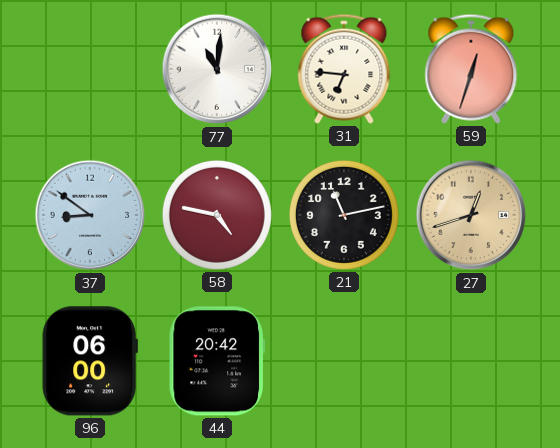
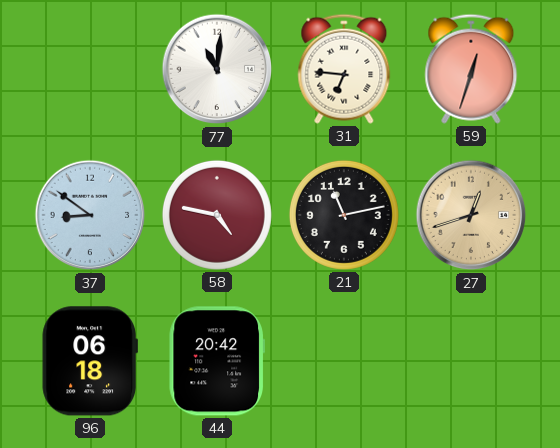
96: 06:00 -> 06:18 (90, 361)
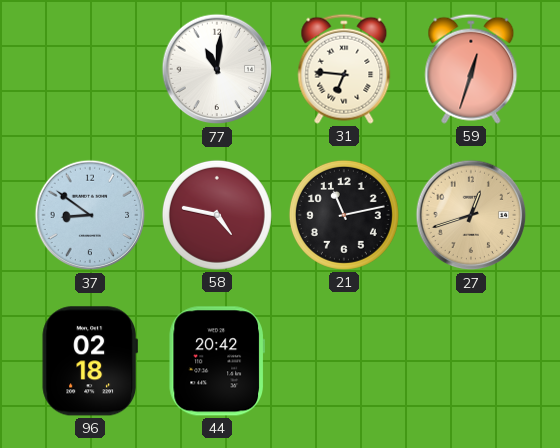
96: 06:18 -> 02:18 (90, 361)
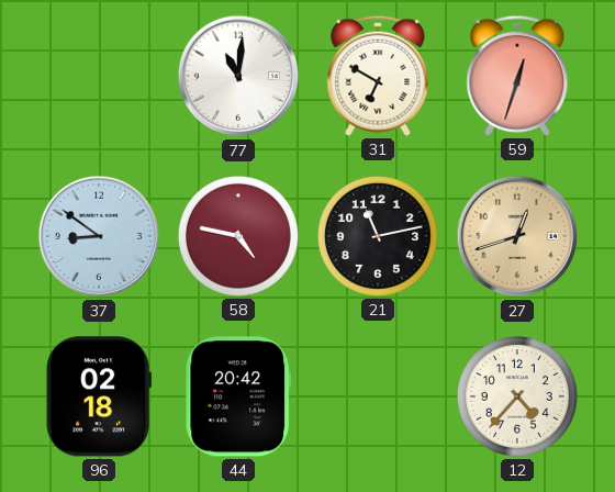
31: 6:46 -> 6:50 (378, 76)
12: none -> 4:37 (517, 396)
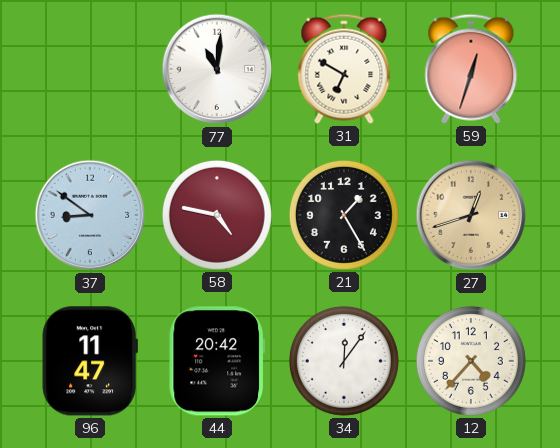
21: 11:13 -> 1:25 (344, 215)
96: 02:18 -> 11:47 (90, 361)
34: none -> 12:06 (344, 361)
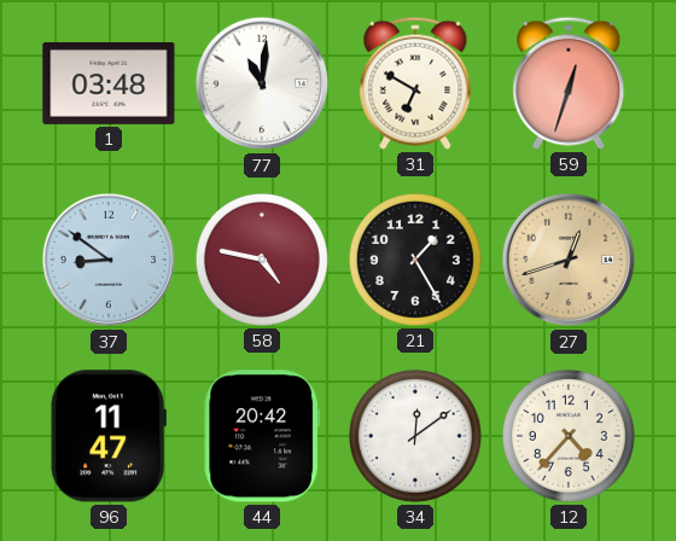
1: none -> 03:48 (109, 83)
34: 12:06 -> 12:09 (415, 436)
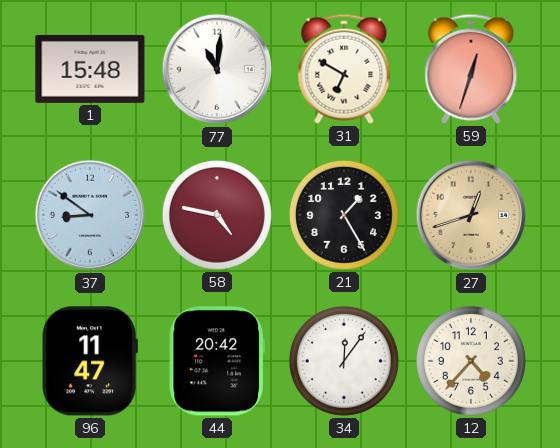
1: 03:48 -> 15:48 (90, 69)
34: 12:09 -> 12:06 (344, 361)
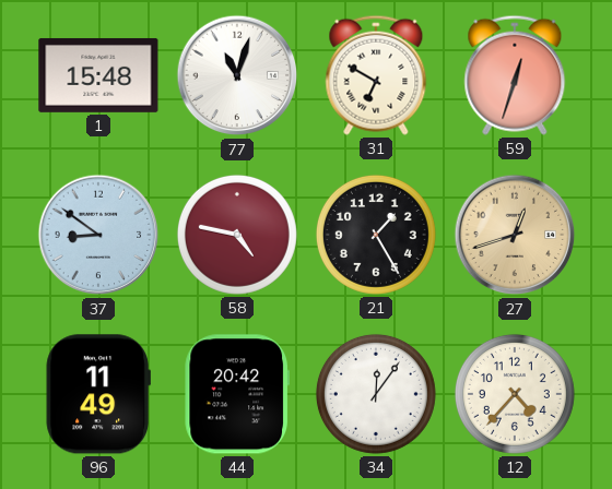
77: 11:01 -> 11:03 (237, 75)
96: 11:47 -> 11:49 (98, 394)
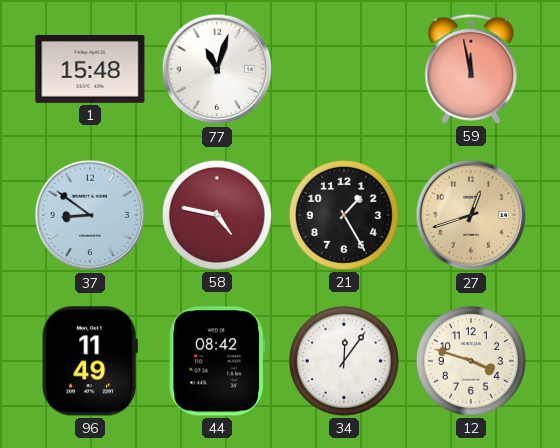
31: 6:50 -> none (376, 75)
59: 12:33 -> 11:58 (471, 69)
44: 20:42 -> 08:42 (216, 361)
12: 4:37 -> 3:48 (471, 361)
